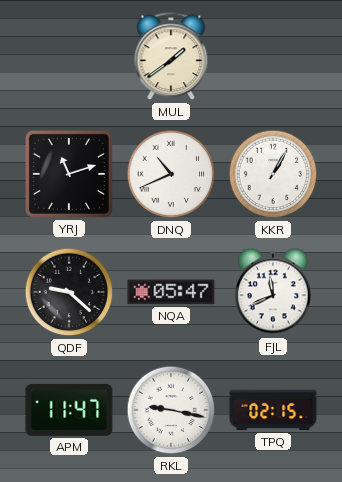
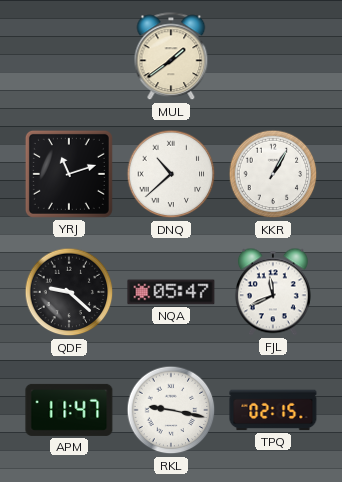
DNQ: 10:41 -> 10:38 (171, 174)
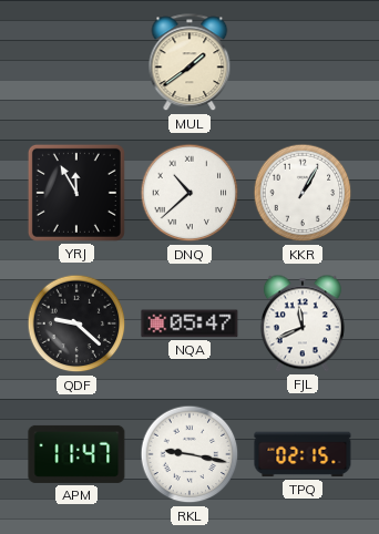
YRJ: 11:12 -> 11:55 (76, 193)
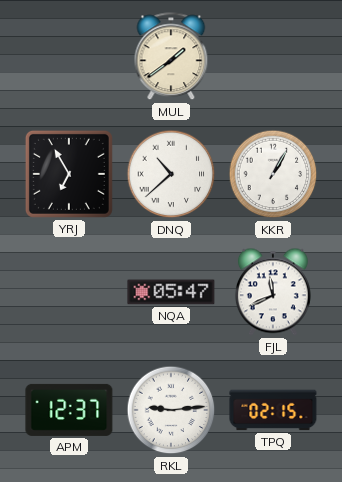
YRJ: 11:55 -> 6:55 (69, 174)
QDF: 9:22 -> none (76, 324)
APM: 11:47 -> 12:37 (69, 410)
RKL: 9:17 -> 9:14 (171, 410)
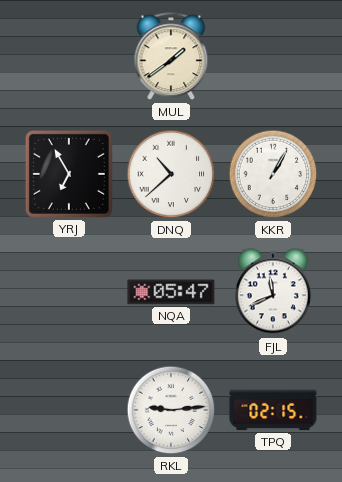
APM: 12:37 -> none (69, 410)
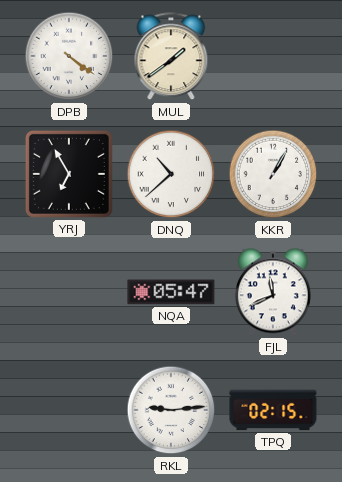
DPB: none -> 4:21 (69, 56)
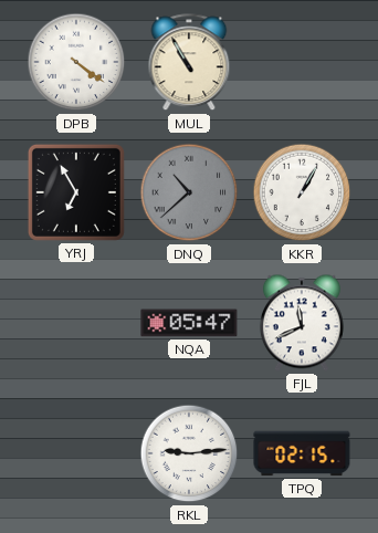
MUL: 1:39 -> 10:55 (189, 63)
DNQ dial: white -> grey (189, 192)
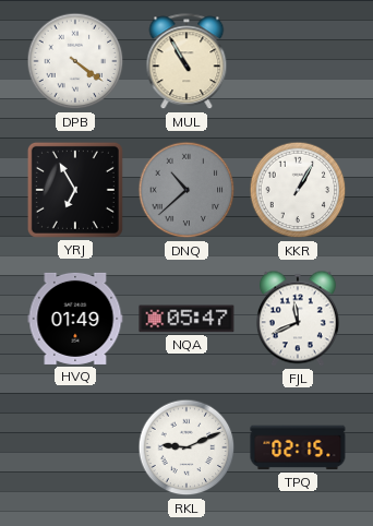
HVQ: none -> 01:49 (75, 319)
RKL: 9:14 -> 9:11 (186, 447)
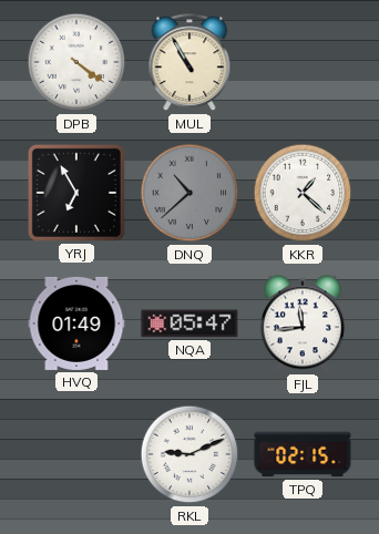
KKR: 1:05 -> 1:22 (303, 193)
FJL: 11:41 -> 11:44 (303, 324)
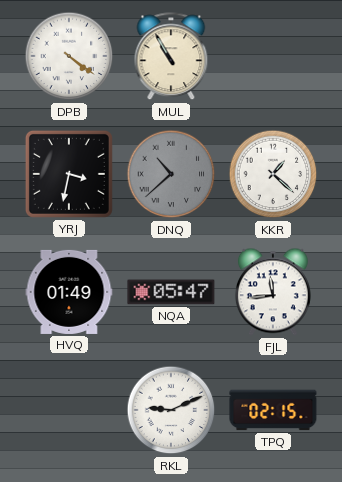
YRJ: 6:55 -> 3:32 (69, 174)
